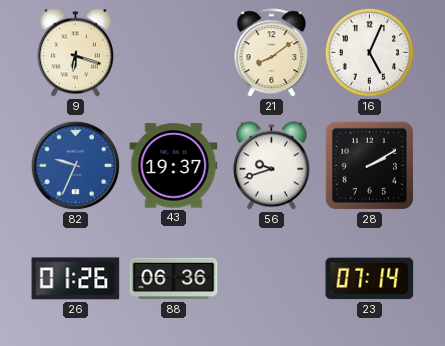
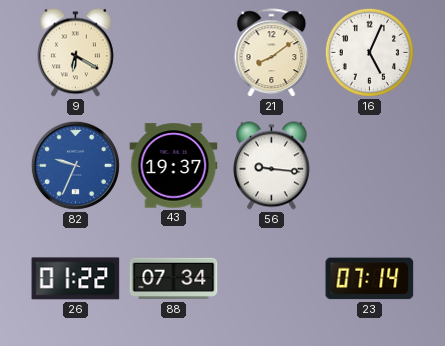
9: 6:18 -> 6:20 (75, 53)
56: 9:42 -> 9:16 (271, 166)
28: 2:10 -> none (369, 165)
26: 01:26 -> 01:22 (76, 279)
88: 06:36 -> 07:34 (174, 279)
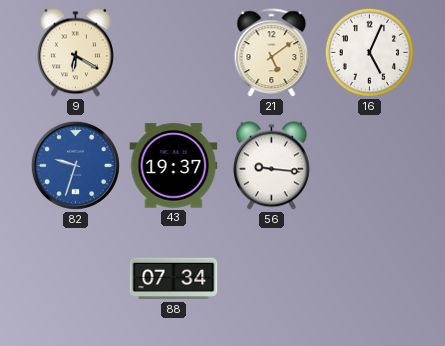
21: 8:09 -> 5:09 (272, 53)
82: 9:34 -> 9:33 (75, 165)
26: 01:22 -> none (76, 279)
23: 07:14 -> none (370, 279)
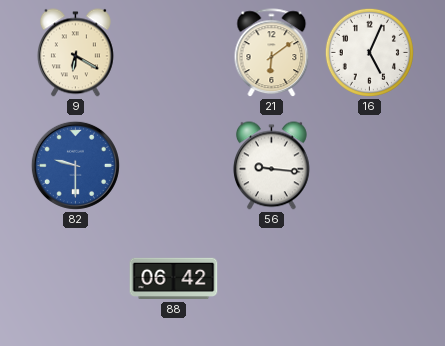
21: 5:09 -> 6:09 (272, 53)
82: 9:33 -> 9:30 (75, 165)
43: 19:37 -> none (174, 166)
88: 07:34 -> 06:42 (174, 279)
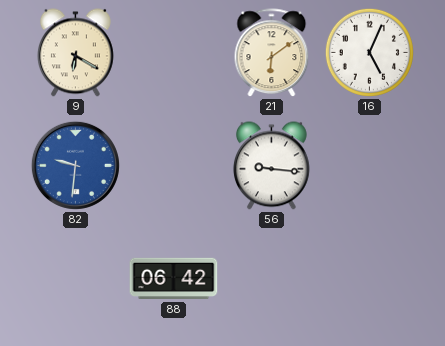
82: 9:30 -> 9:31 (75, 165)
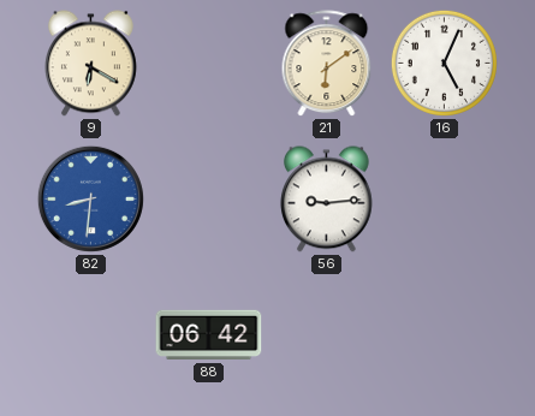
82: 9:31 -> 8:31 (90, 198)
56: 9:16 -> 9:14 (326, 200)
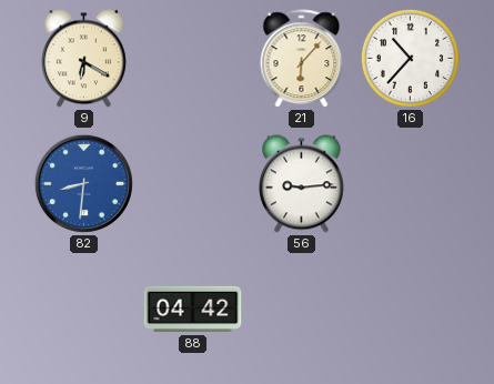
21: 6:09 -> 6:07 (302, 59)
16: 5:04 -> 10:37 (410, 58)
88: 06:42 -> 04:42 (193, 310)
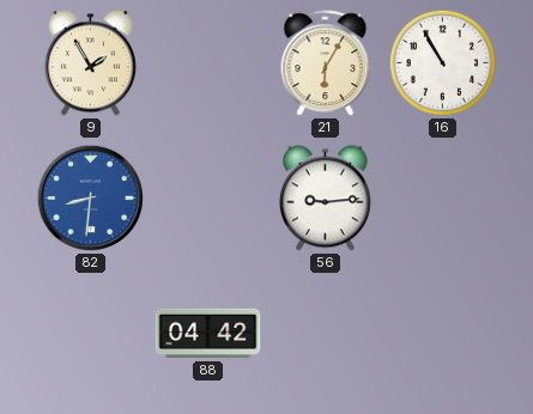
9: 6:20 -> 1:55 (90, 63)
21: 6:07 -> 6:05 (326, 63)
16: 10:37 -> 10:55 (442, 62)
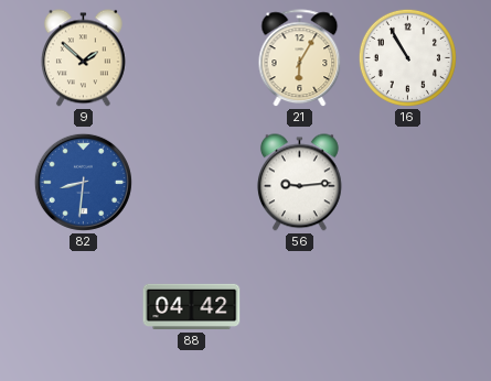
9: 1:55 -> 1:52 (83, 58)
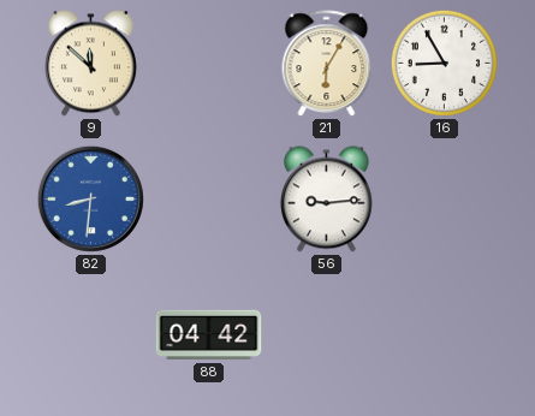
9: 1:52 -> 11:52 (90, 64)
16: 10:55 -> 8:55 (444, 63)
